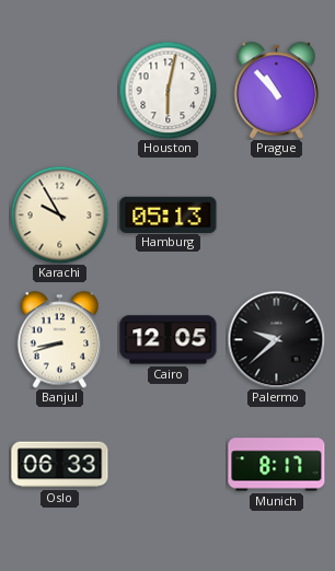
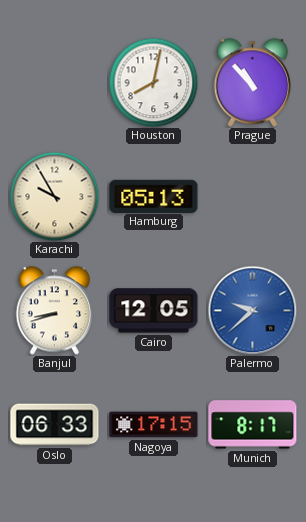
Houston: 6:02 -> 8:02 (153, 82)
Palermo dial: black -> blue (252, 310)
Nagoya: none -> 17:15 (154, 425)
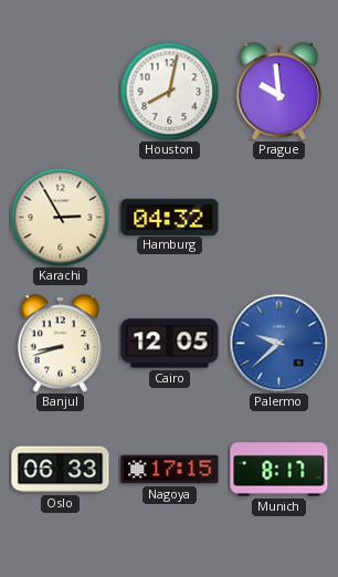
Prague: 10:53 -> 9:59 (279, 92)
Karachi: 9:55 -> 2:55 (60, 217)
Hamburg: 05:13 -> 04:32 (170, 217)
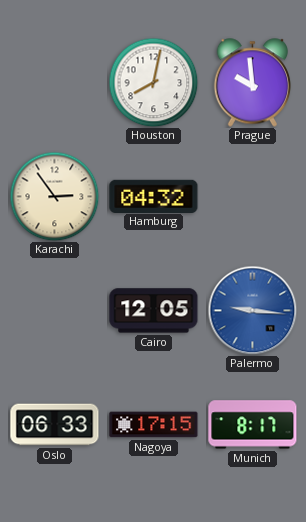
Karachi: 2:55 -> 2:54 (54, 196)
Banjul: 8:42 -> none (61, 344)
Palermo: 9:38 -> 9:16 (252, 310)
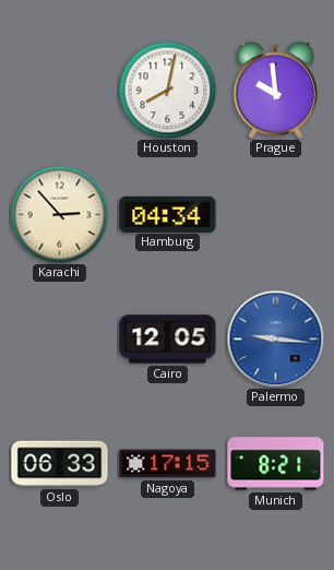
Karachi: 2:54 -> 2:53 (59, 214)
Hamburg: 04:32 -> 04:34 (168, 214)
Munich: 8:17 -> 8:21 (276, 464)
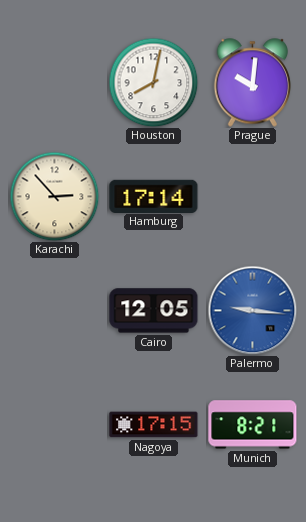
Prague: 9:59 -> 10:01 (253, 83)
Hamburg: 04:34 -> 17:14 (154, 196)
Oslo: 06:33 -> none (60, 464)
